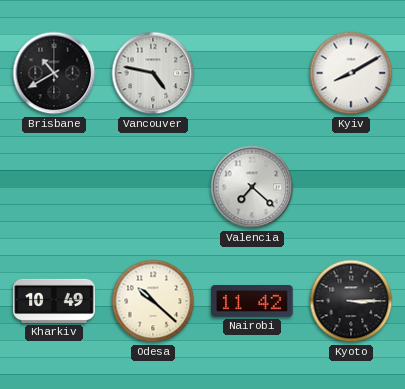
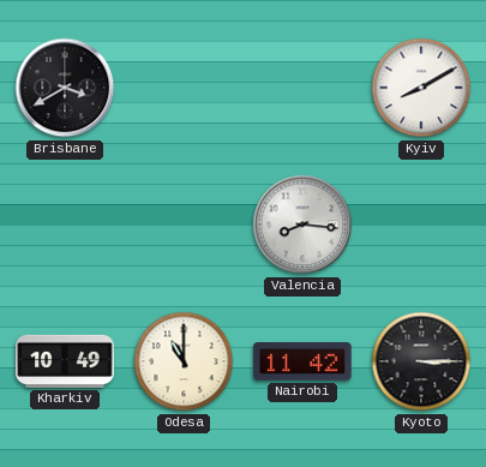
Brisbane: 10:40 -> 3:40 (65, 88)
Vancouver: 4:47 -> none (153, 73)
Valencia: 7:22 -> 8:16 (302, 224)
Odesa: 10:22 -> 11:00 (184, 361)
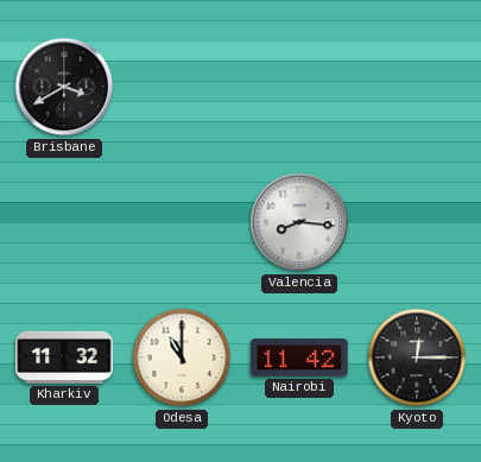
Kyiv: 8:10 -> none (421, 88)
Kharkiv: 10:49 -> 11:32 (64, 357)
Kyoto: 3:15 -> 12:15 (417, 357)
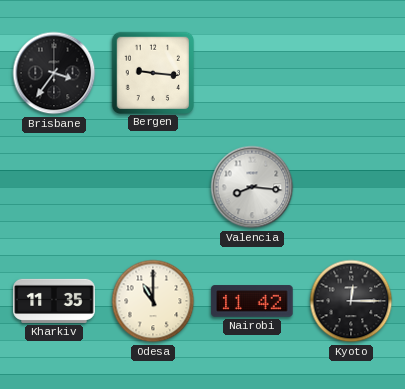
Brisbane: 3:40 -> 3:36 (54, 73)
Bergen: none -> 9:16 (152, 72)
Kharkiv: 11:32 -> 11:35 (54, 301)
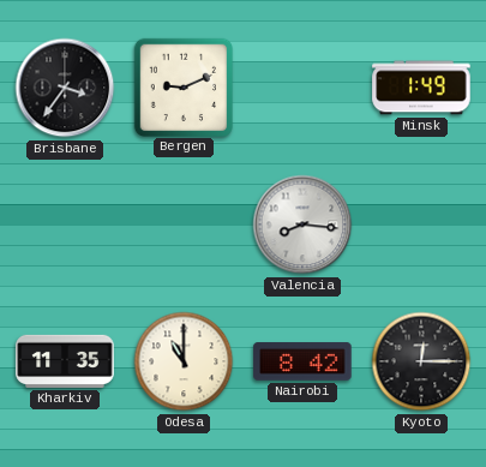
Bergen: 9:16 -> 9:11 (182, 86)
Minsk: none -> 1:49 (421, 88)
Nairobi: 11:42 -> 8:42 (302, 361)
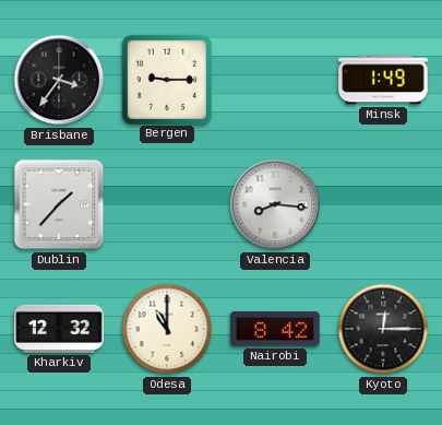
Bergen: 9:11 -> 9:15 (166, 79)
Dublin: none -> 1:37 (59, 204)
Kharkiv: 11:35 -> 12:32 (59, 329)
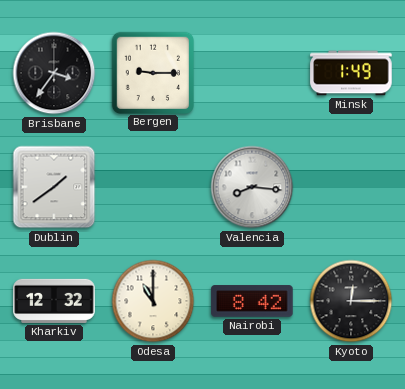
Dublin: 1:37 -> 1:39 (54, 187)
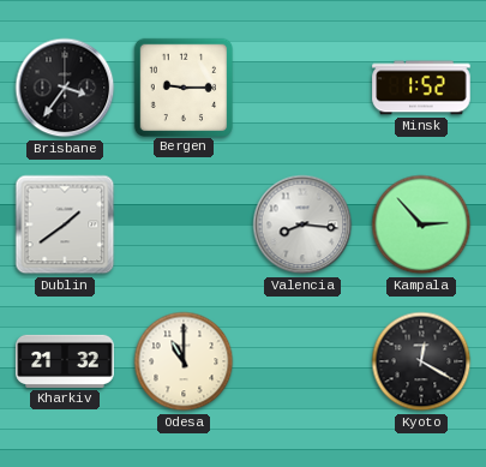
Minsk: 1:49 -> 1:52 (421, 88)
Kampala: none -> 2:53 (421, 224)
Kharkiv: 12:32 -> 21:32 (65, 361)
Nairobi: 8:42 -> none (252, 301)
Kyoto: 12:15 -> 12:20 (421, 361)
